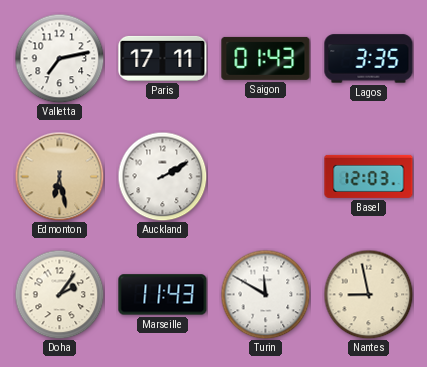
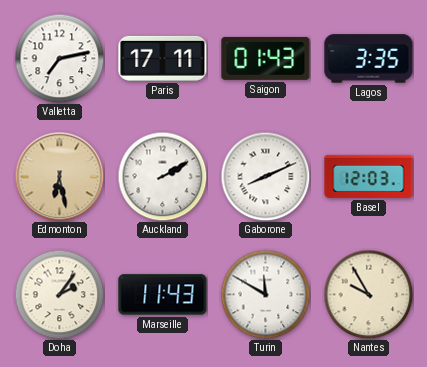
Gaborone: none -> 8:11 (265, 176)
Nantes: 8:58 -> 9:55 (368, 294)
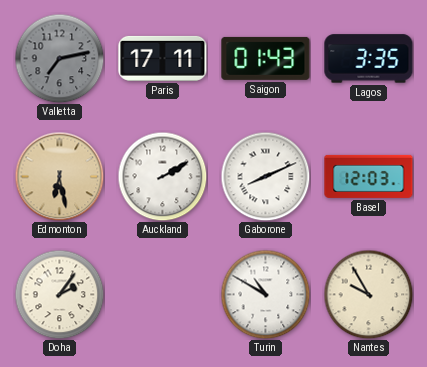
Valletta dial: white -> grey (59, 58)
Marseille: 11:43 -> none (163, 295)
Turin: 11:50 -> 10:50 (265, 294)
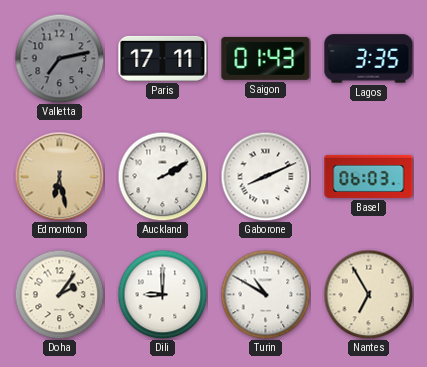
Basel: 12:03 -> 06:03 (369, 176)
Dili: none -> 9:00 (162, 294)
Nantes: 9:55 -> 6:55 (368, 294)
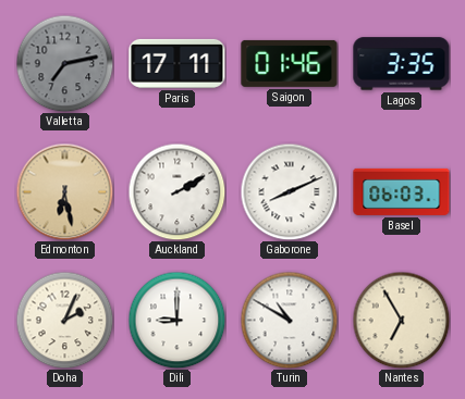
Saigon: 01:43 -> 01:46 (290, 63)
Doha: 2:06 -> 2:04 (64, 320)
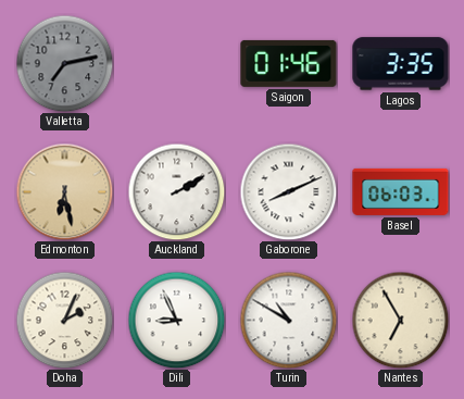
Paris: 17:11 -> none (178, 63)
Dili: 9:00 -> 8:56 (176, 320)
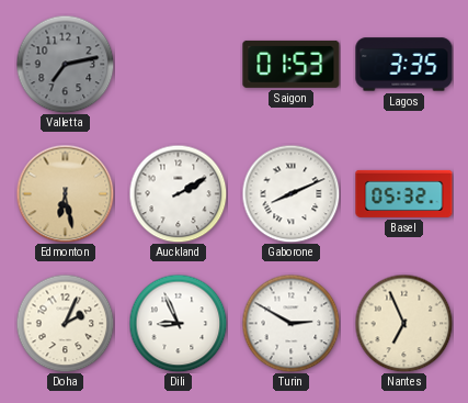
Saigon: 01:46 -> 01:53 (292, 64)
Basel: 06:03 -> 05:32 (404, 193)
Turin: 10:50 -> 2:50 (290, 323)
Nantes: 6:55 -> 6:56 (403, 323)
